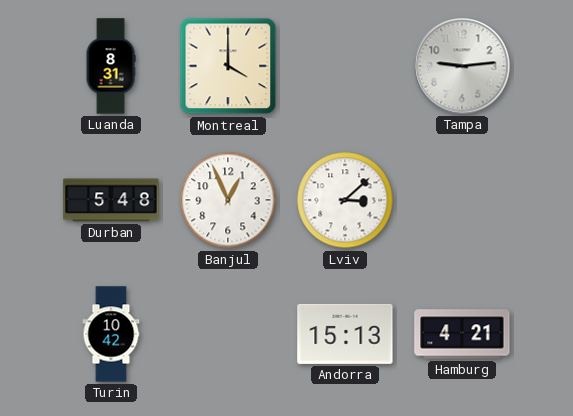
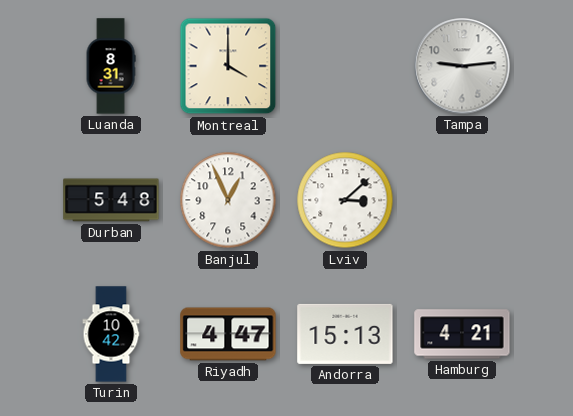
Riyadh: none -> 4:47 (228, 334)
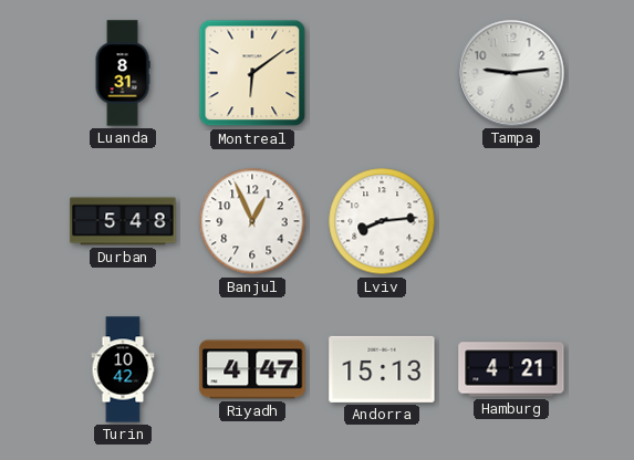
Montreal: 4:00 -> 6:09 (252, 73)
Lviv: 3:08 -> 8:14 (382, 221)
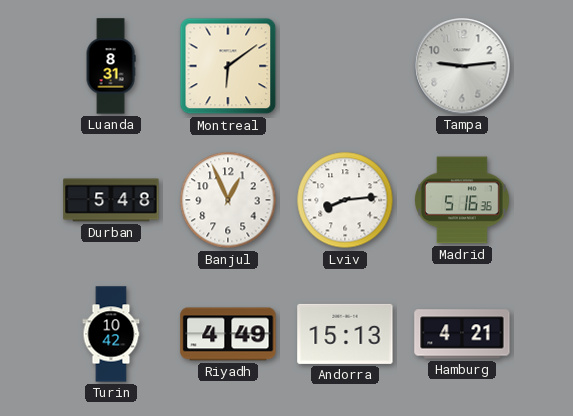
Madrid: none -> 5:16 (463, 200)
Riyadh: 4:47 -> 4:49 (228, 334)
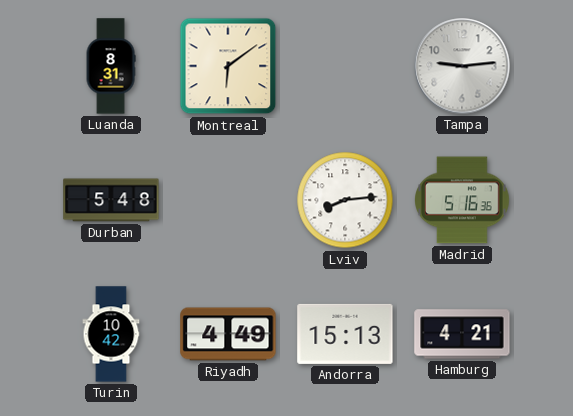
Banjul: 12:56 -> none (228, 200)
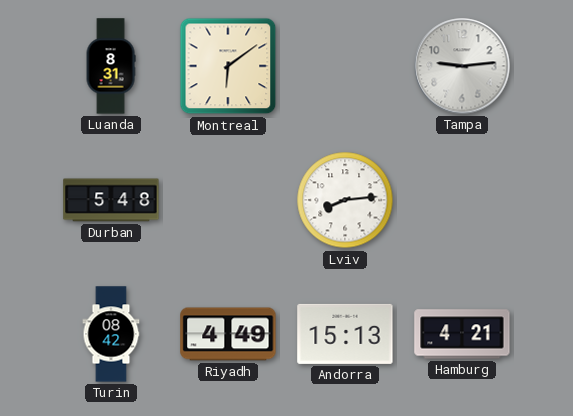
Madrid: 5:16 -> none (463, 200)
Turin: 10:42 -> 08:42 (111, 334)
